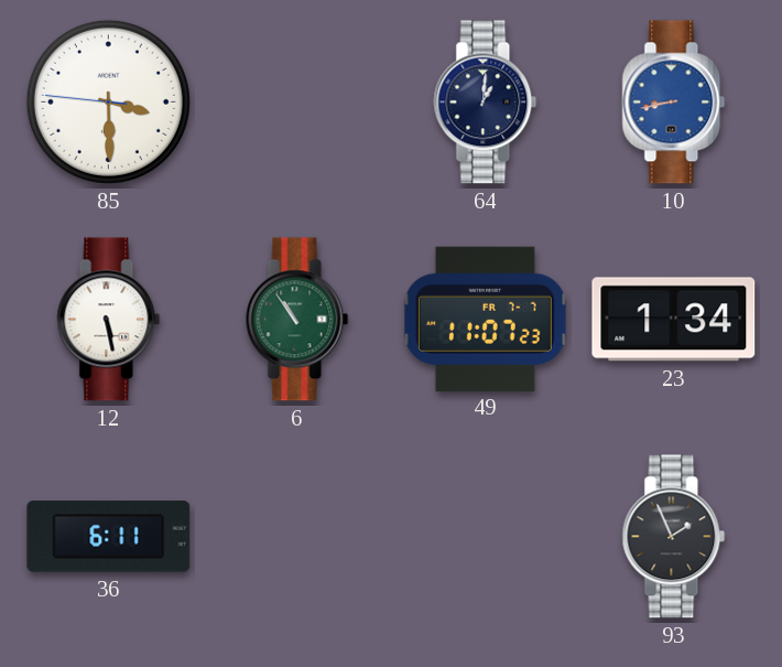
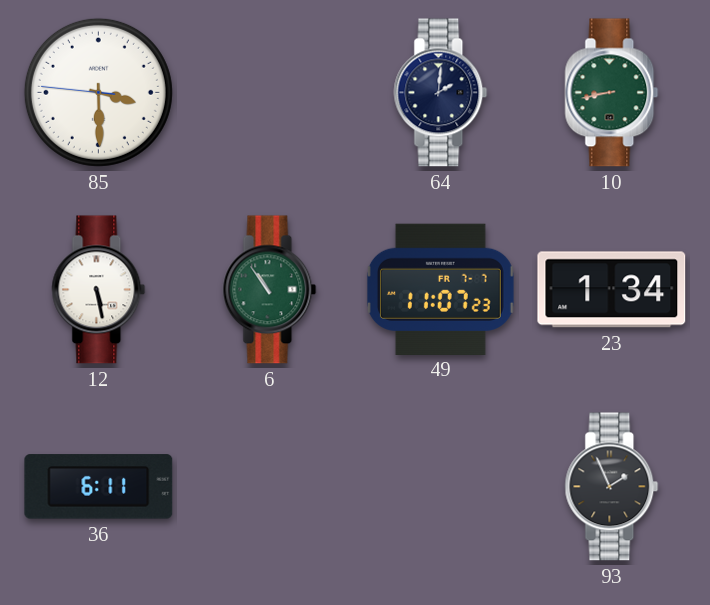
64: 1:01 -> 2:01 (441, 93)
10 dial: blue -> green (612, 93)
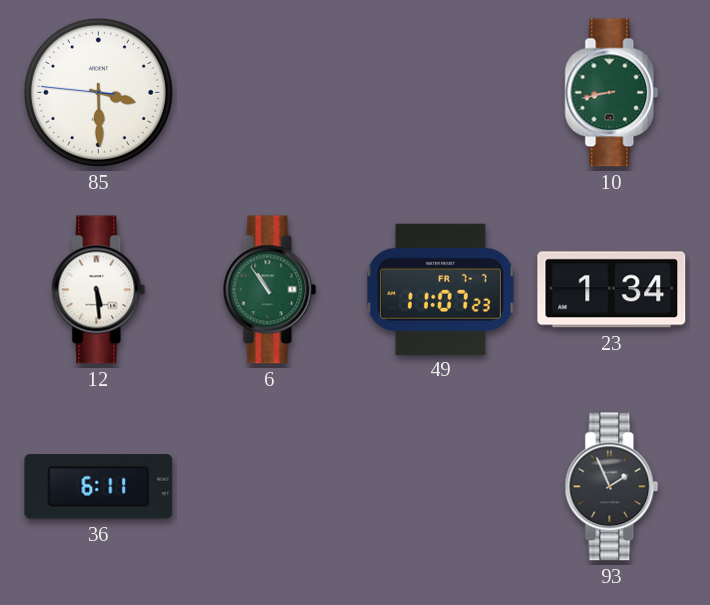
64: 2:01 -> none (441, 93)
12: 5:28 -> 5:29 (99, 290)
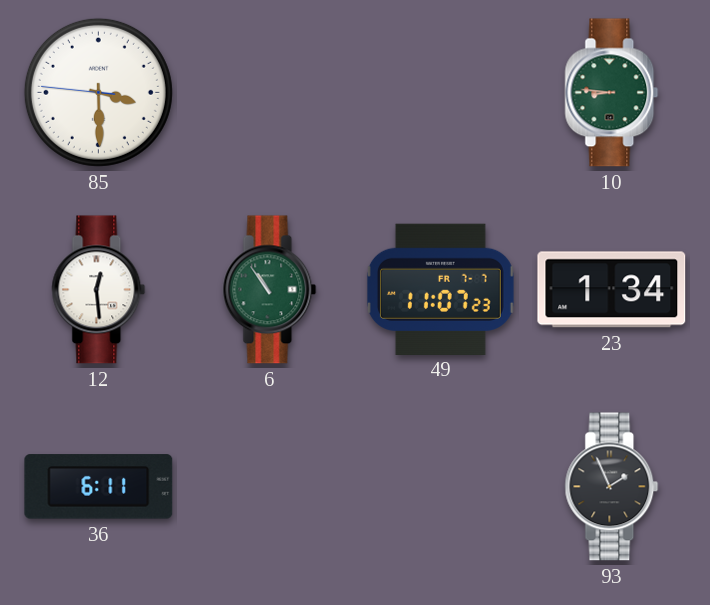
10: 8:43 -> 8:46 (612, 93)
12: 5:29 -> 12:29 (99, 290)
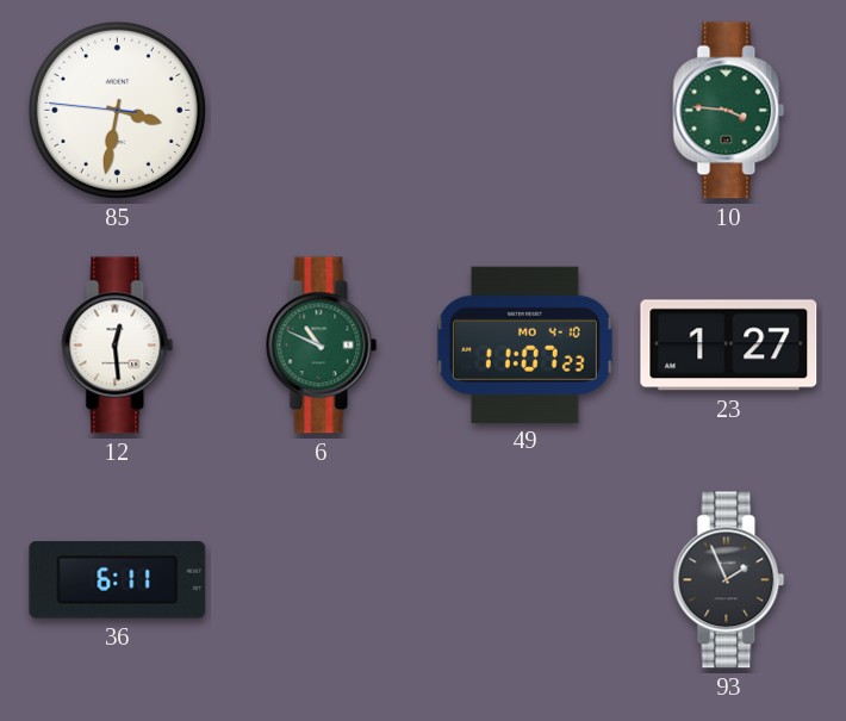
85: 3:29 -> 3:31 (117, 110)
10: 8:46 -> 3:46 (729, 111)
6: 10:54 -> 10:49 (322, 346)
49 date: FR 7-7 -> MO 4-10 (524, 344)
23: 1:34 -> 1:27 (729, 346)
